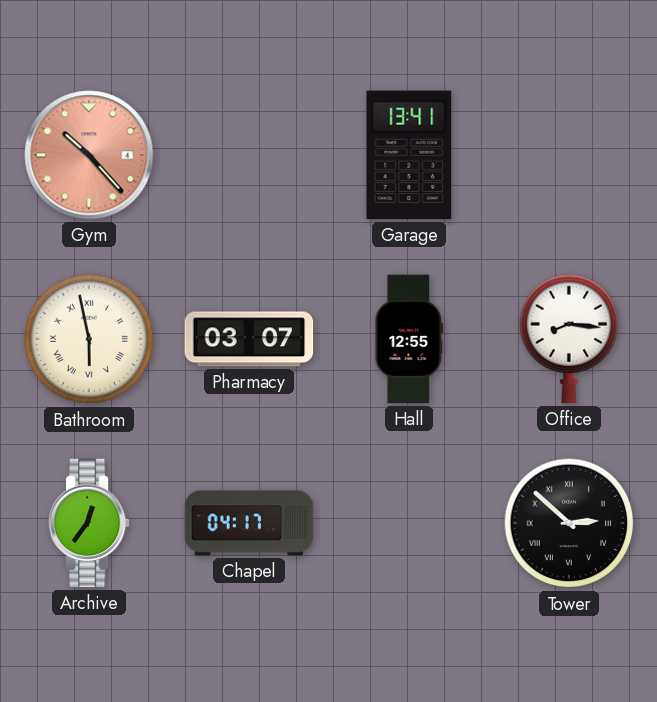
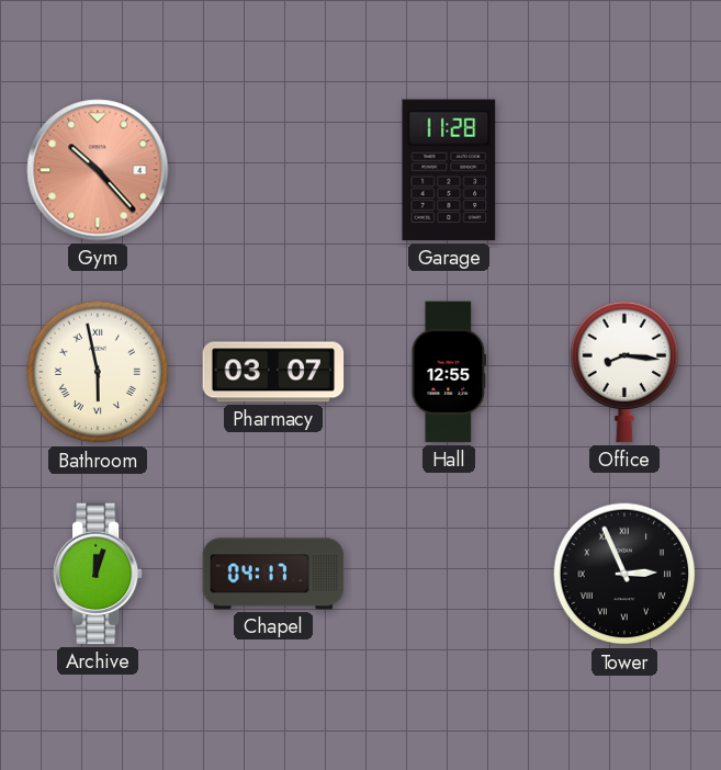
Garage: 13:41 -> 11:28 (449, 170)
Archive: 12:36 -> 12:03 (98, 574)
Tower: 2:52 -> 2:56 (624, 574)
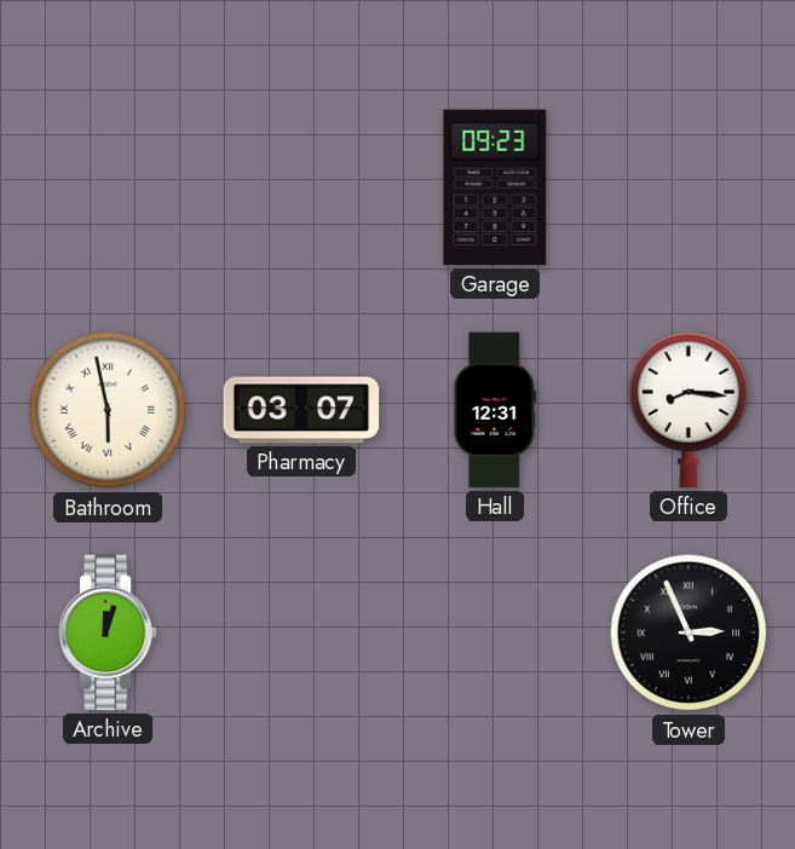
Gym: 10:23 -> none (98, 170)
Garage: 11:28 -> 09:23 (495, 187)
Hall: 12:55 -> 12:31 (495, 410)
Chapel: 04:17 -> none (273, 574)
